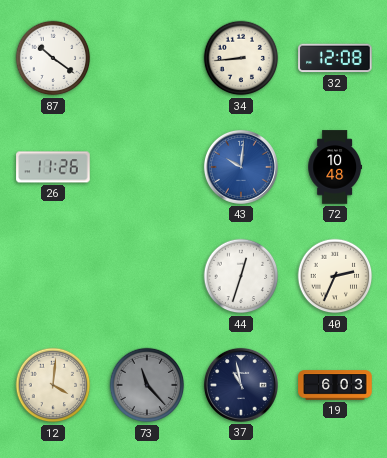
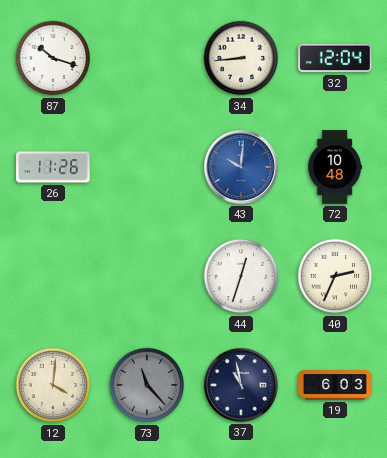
87: 10:21 -> 10:18 (53, 58)
32: 12:08 -> 12:04 (335, 58)
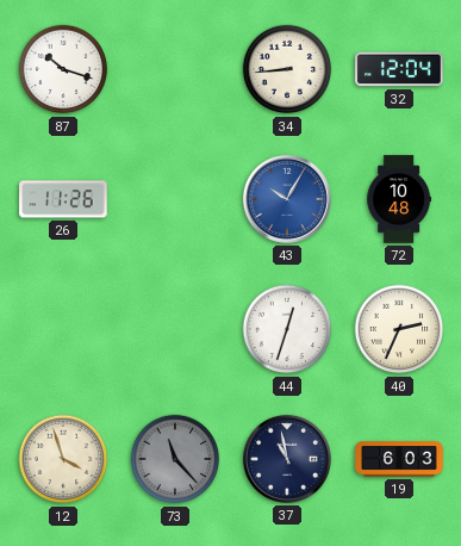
43: 10:01 -> 10:05 (287, 199)
12: 4:01 -> 3:57 (63, 459)
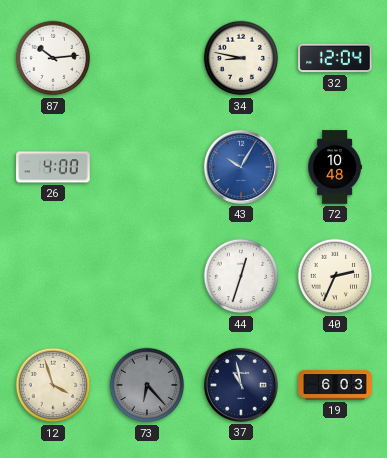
87: 10:18 -> 10:14 (53, 58)
34: 8:44 -> 8:47 (241, 58)
26: 11:26 -> 4:00 (53, 167)
73: 11:23 -> 6:23 (147, 385)
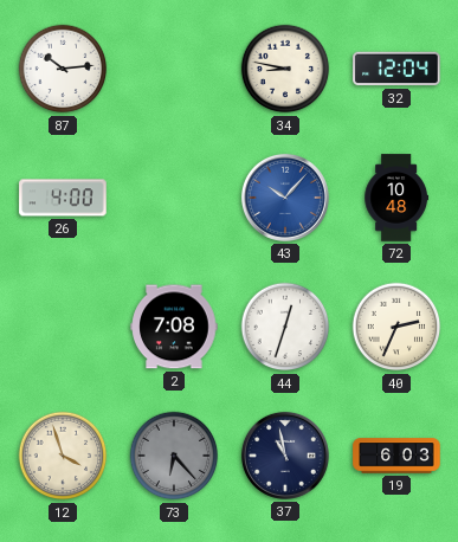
43: 10:05 -> 10:07 (285, 198)
2: none -> 7:08 (174, 327)
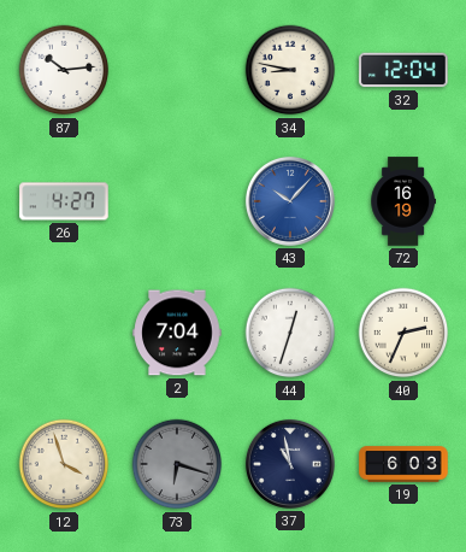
26: 4:00 -> 4:27 (64, 201)
72: 10:48 -> 16:19 (403, 201)
2: 7:08 -> 7:04 (177, 333)
73: 6:23 -> 6:18 (177, 464)
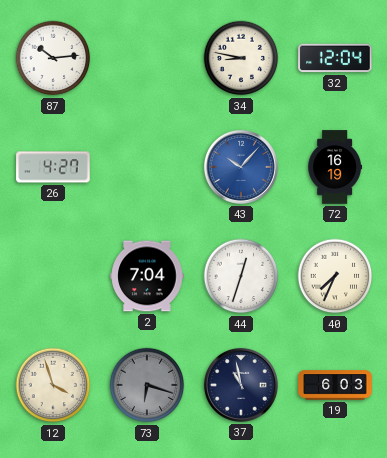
40: 2:34 -> 7:34 (335, 276)
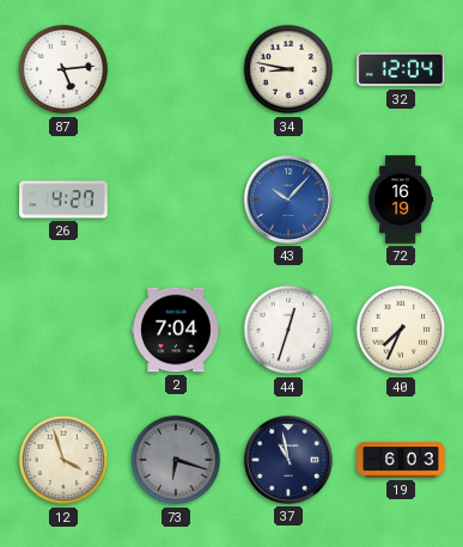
87: 10:14 -> 5:14 (63, 69)
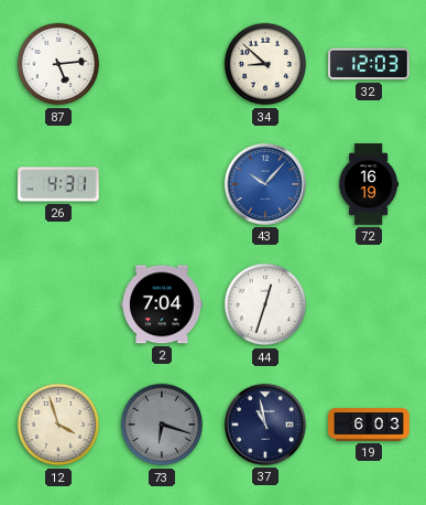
34: 8:47 -> 8:52 (265, 64)
32: 12:04 -> 12:03 (369, 64)
26: 4:27 -> 4:31 (58, 184)
40: 7:34 -> none (401, 330)
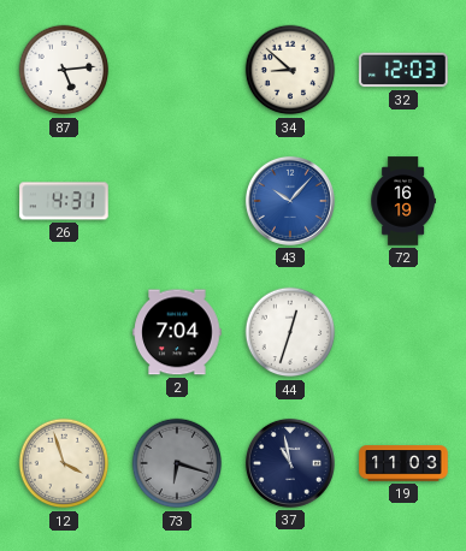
19: 6:03 -> 11:03 (403, 463)
